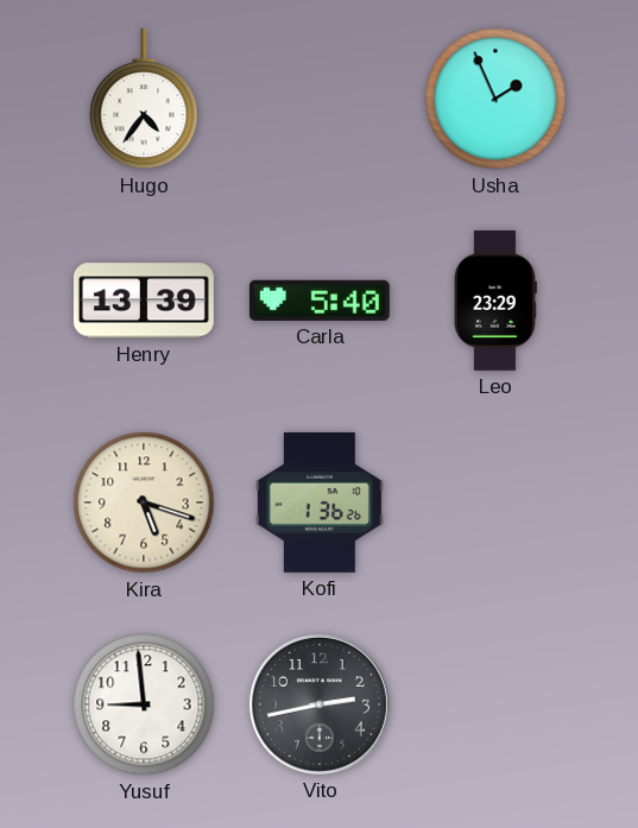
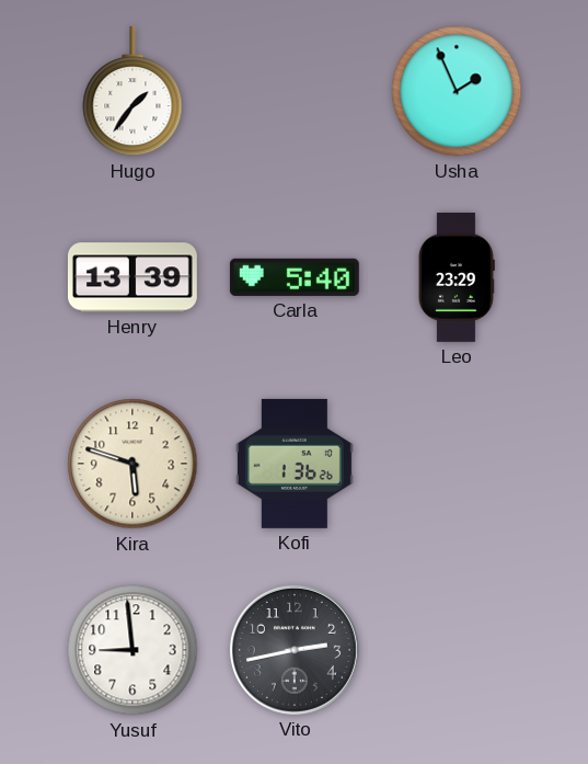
Hugo: 4:36 -> 1:36 (132, 91)
Kira: 5:18 -> 5:48 (132, 464)
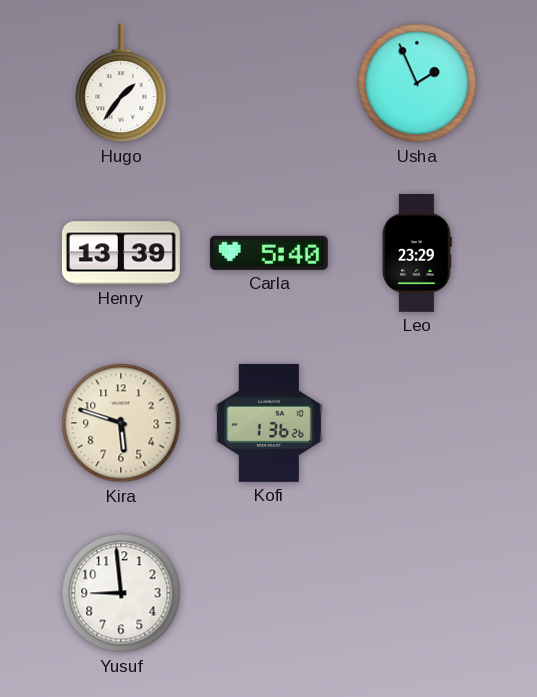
Vito: 2:43 -> none (295, 650)
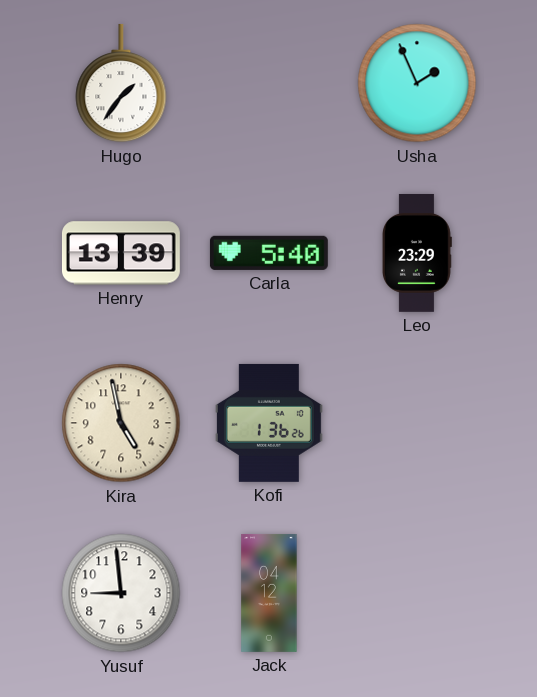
Kira: 5:48 -> 4:58 (121, 423)
Jack: none -> 04:12 (269, 593)
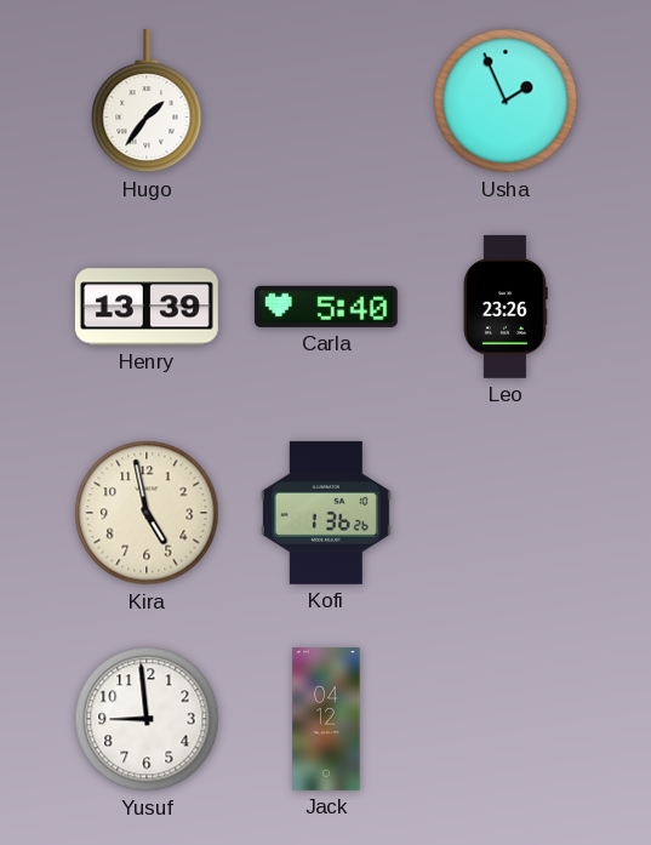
Leo: 23:29 -> 23:26 (506, 307)
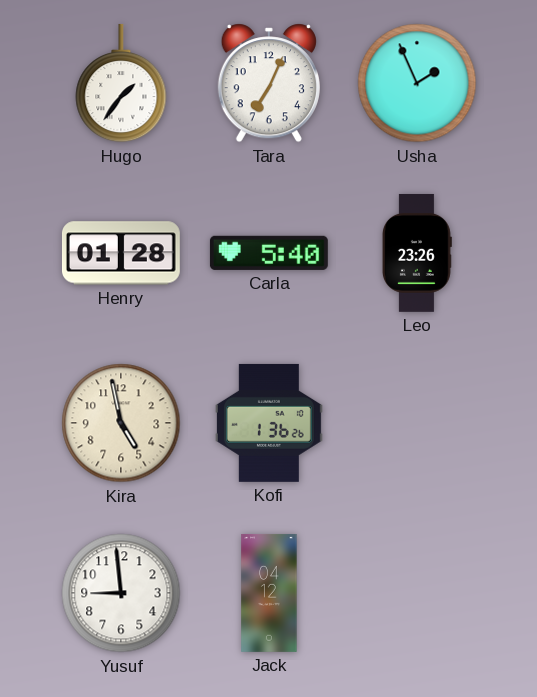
Tara: none -> 7:04 (269, 83)
Henry: 13:39 -> 01:28 (121, 253)
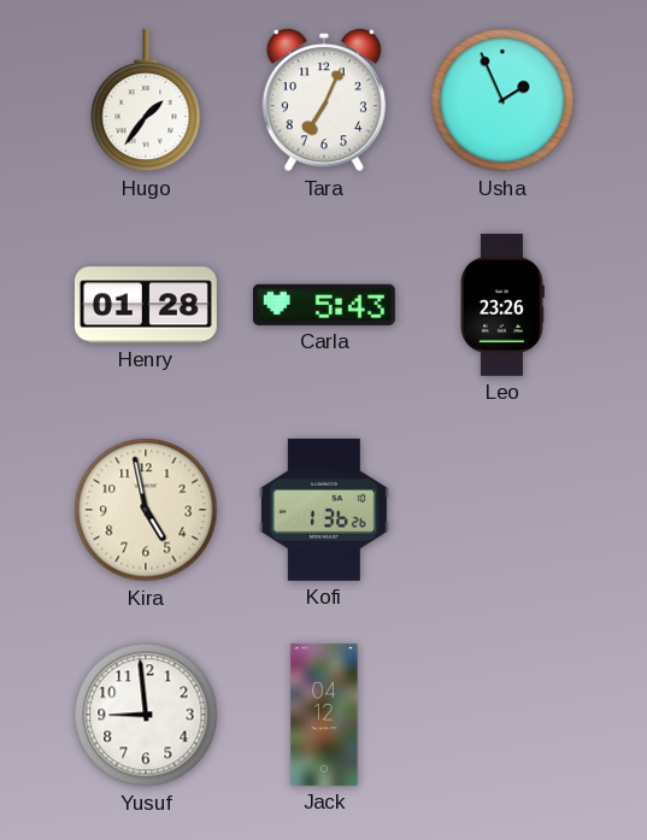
Carla: 5:40 -> 5:43 (324, 305)
